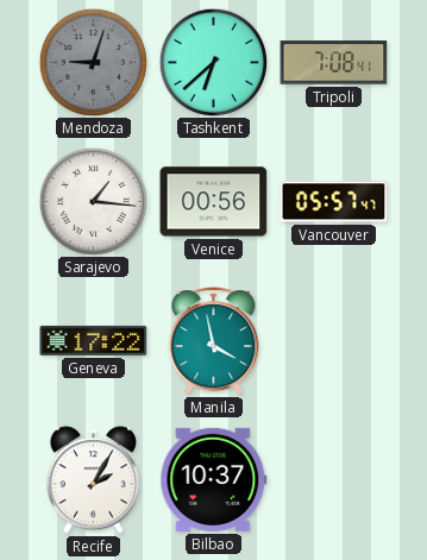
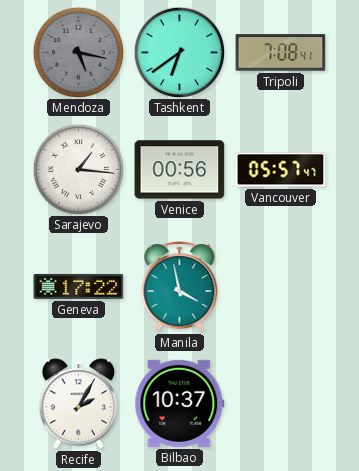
Mendoza: 9:03 -> 5:17 (78, 52)
Tashkent: 6:38 -> 6:39 (179, 52)
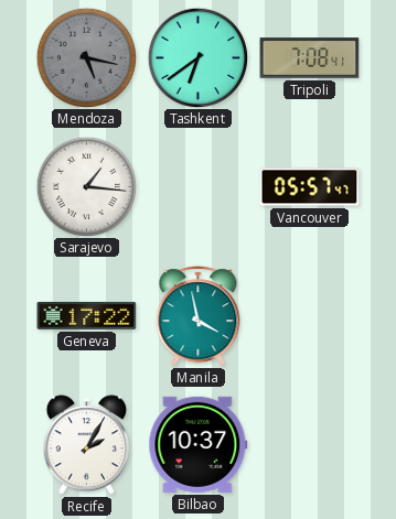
Venice: 00:56 -> none (180, 170)
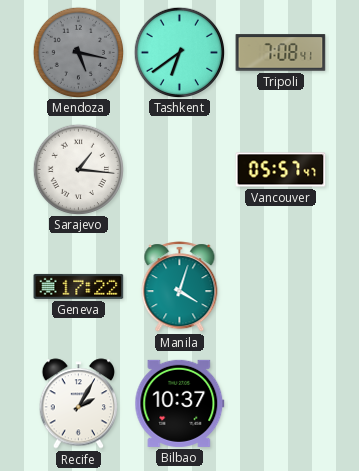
Manila: 3:58 -> 4:03 (180, 287)
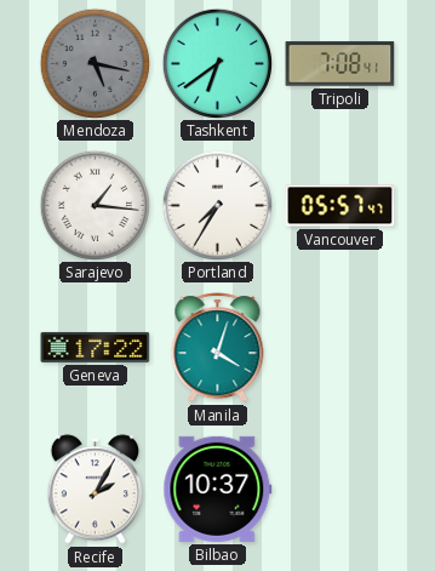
Portland: none -> 7:35 (217, 205)
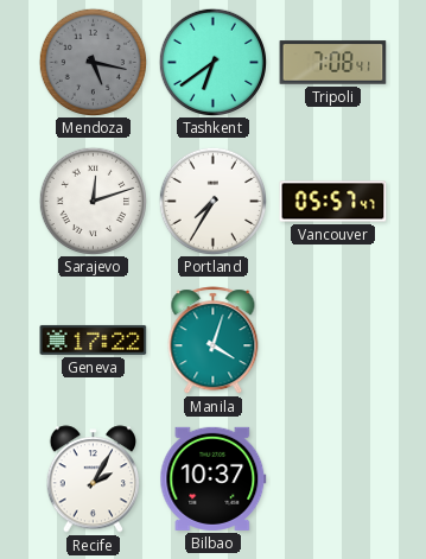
Sarajevo: 1:16 -> 12:12 (93, 201)
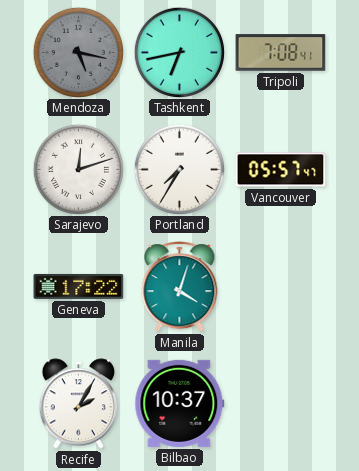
Tashkent: 6:39 -> 6:43 (179, 52)
